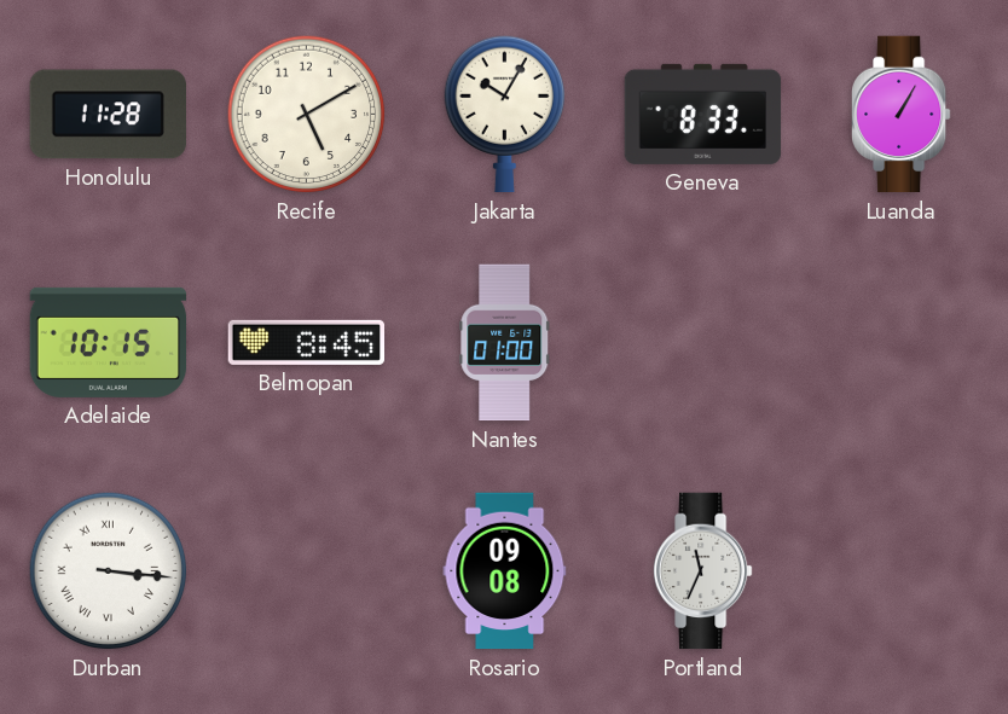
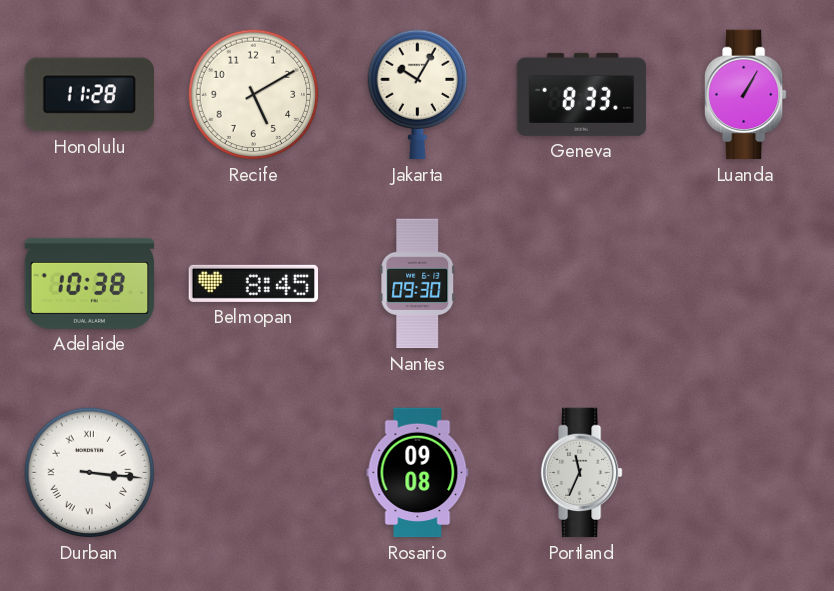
Adelaide: 10:15 -> 10:38 (90, 283)
Nantes: 01:00 -> 09:30 (418, 284)
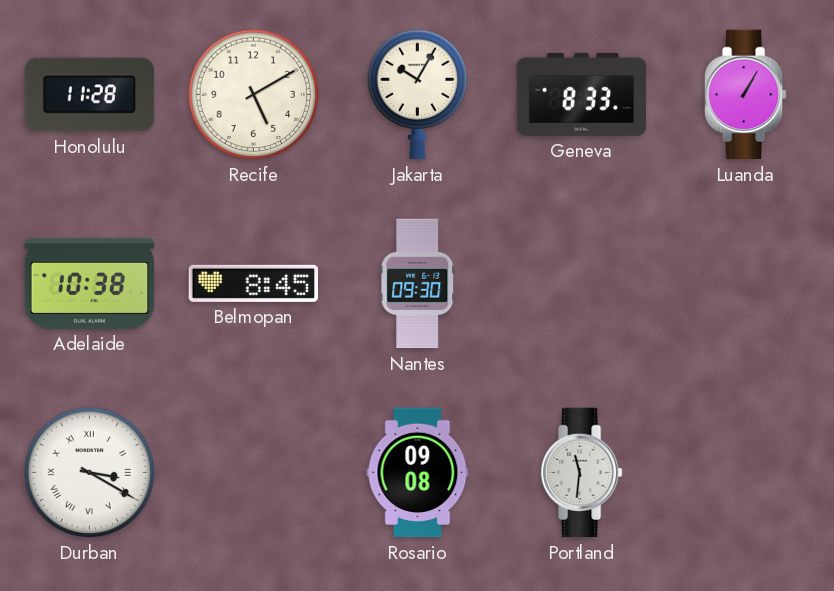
Durban: 3:16 -> 3:20 (90, 473)
Portland: 11:34 -> 11:31 (582, 473)
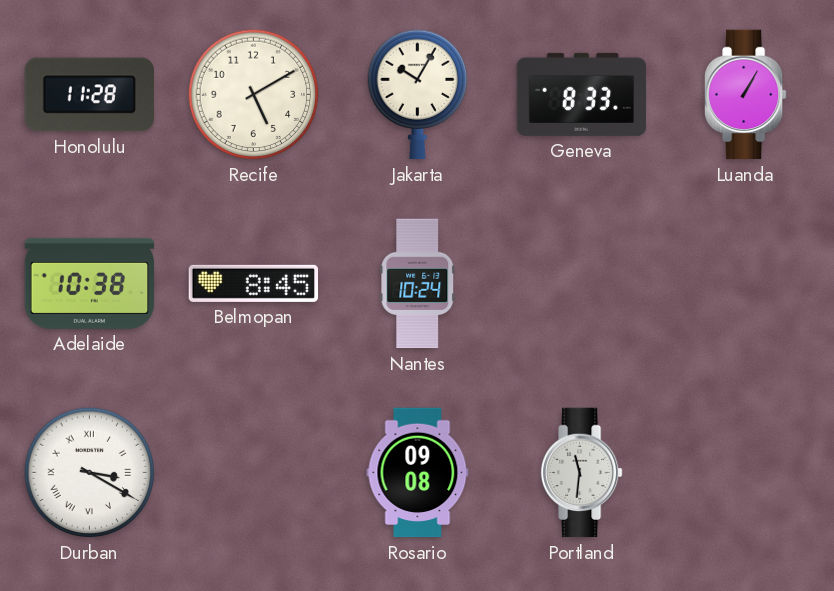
Nantes: 09:30 -> 10:24 (418, 284)
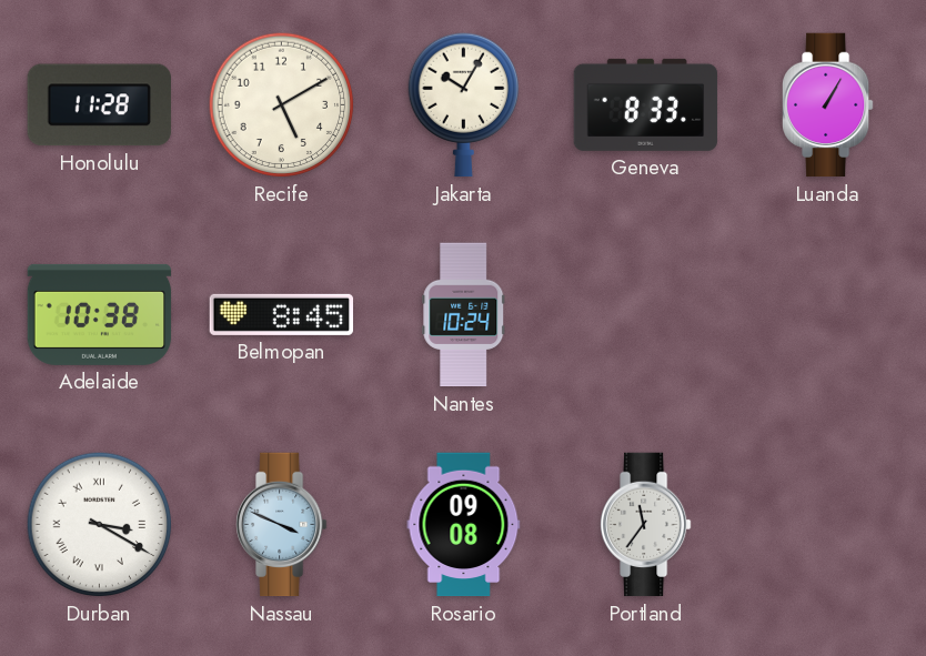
Nassau: none -> 3:49 (282, 525)
Portland: 11:31 -> 11:36 (646, 525)
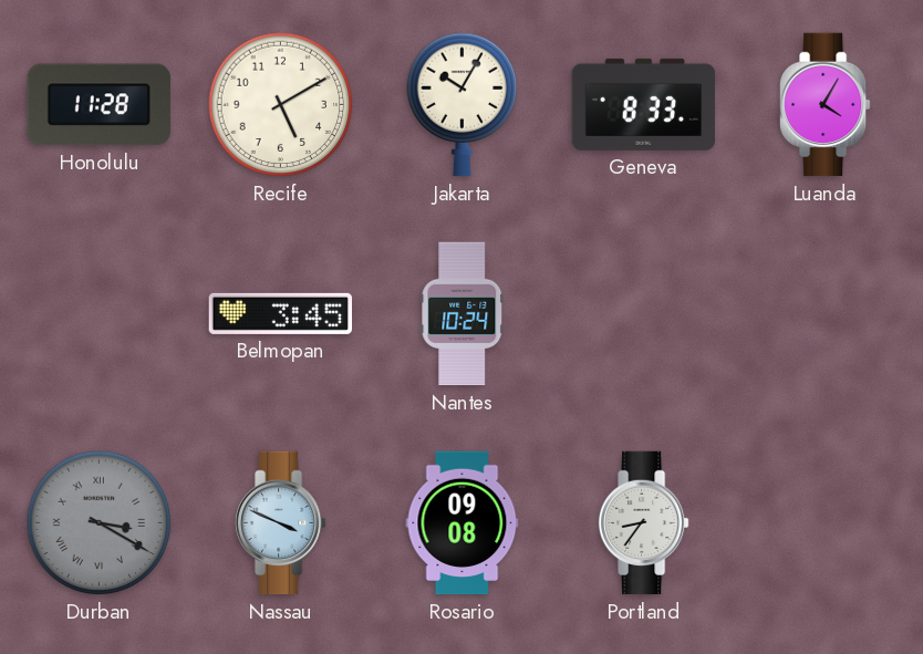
Luanda: 1:05 -> 4:05 (826, 105)
Adelaide: 10:38 -> none (100, 314)
Belmopan: 8:45 -> 3:45 (281, 313)
Durban dial: white -> grey (100, 523)
Portland: 11:36 -> 8:36 (644, 523)
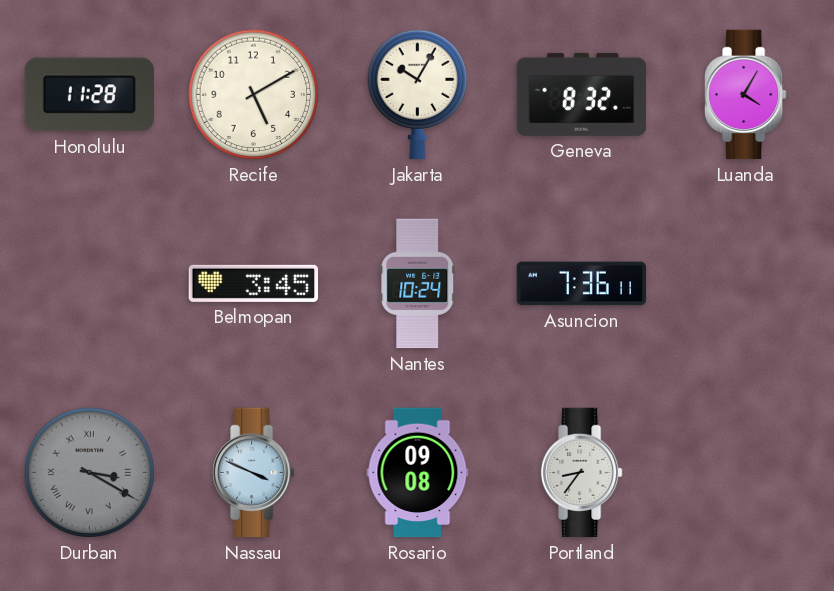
Geneva: 8:33 -> 8:32 (582, 94)
Asuncion: none -> 7:36 (582, 284)
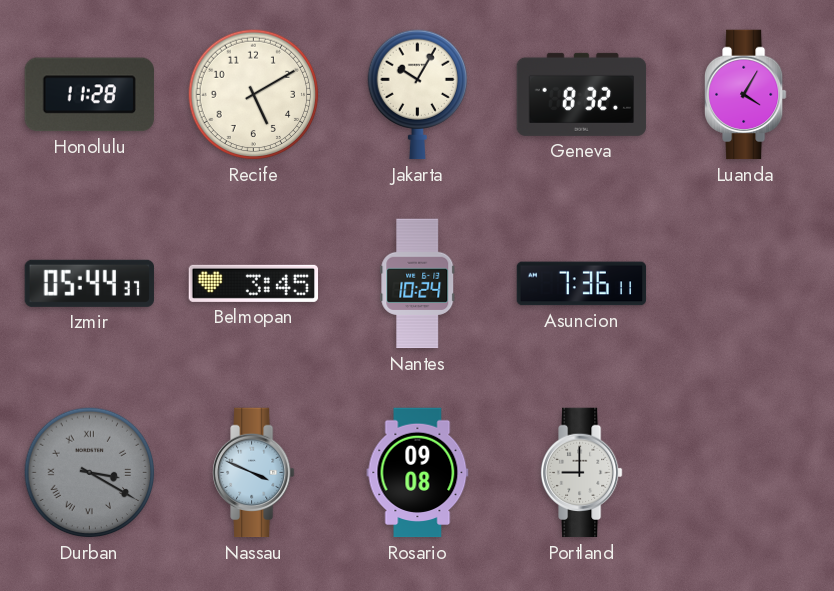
Izmir: none -> 05:44 (89, 283)
Portland: 8:36 -> 9:00 (582, 473)
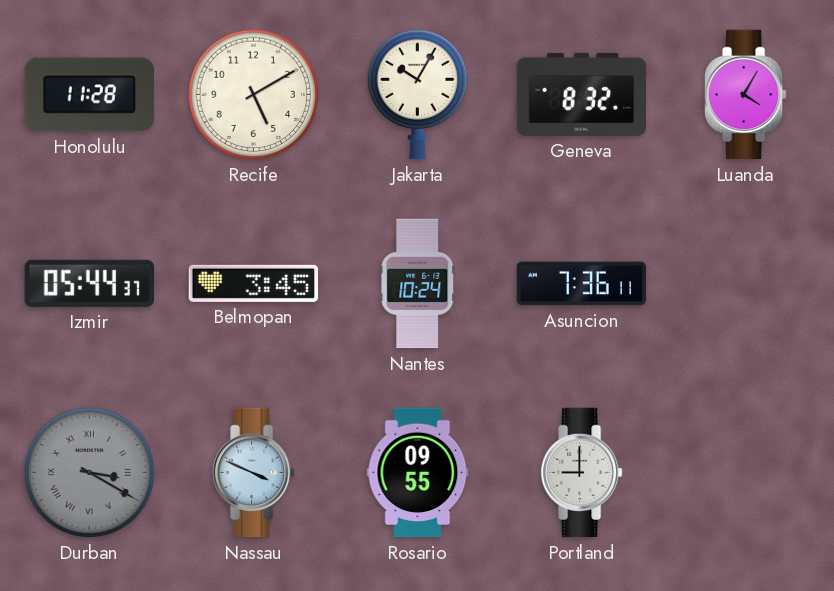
Rosario: 09:08 -> 09:55 (418, 473)
